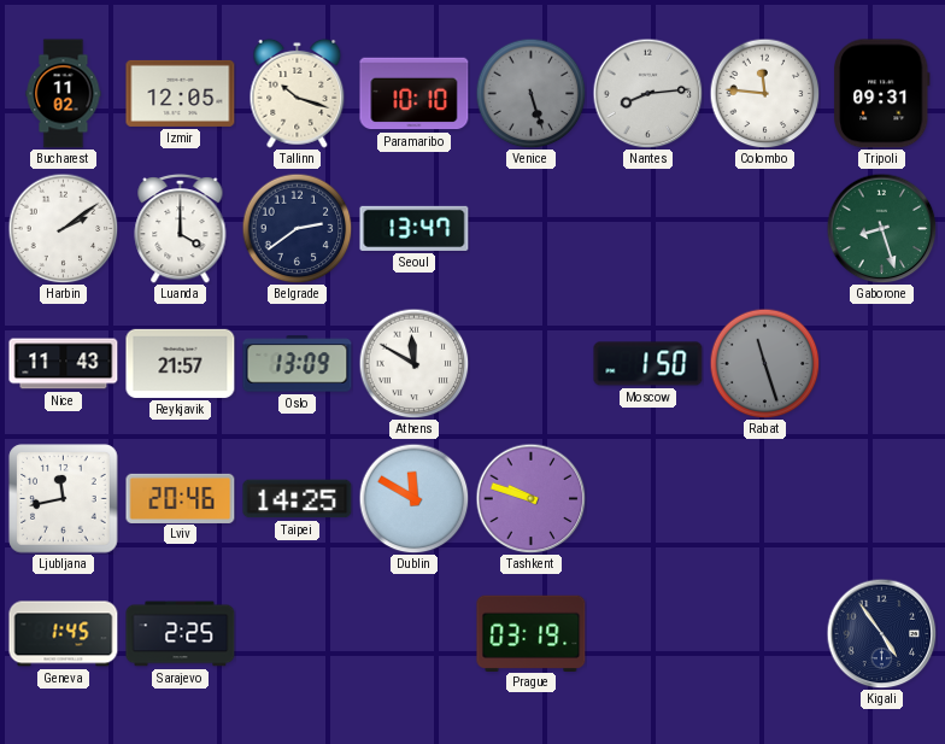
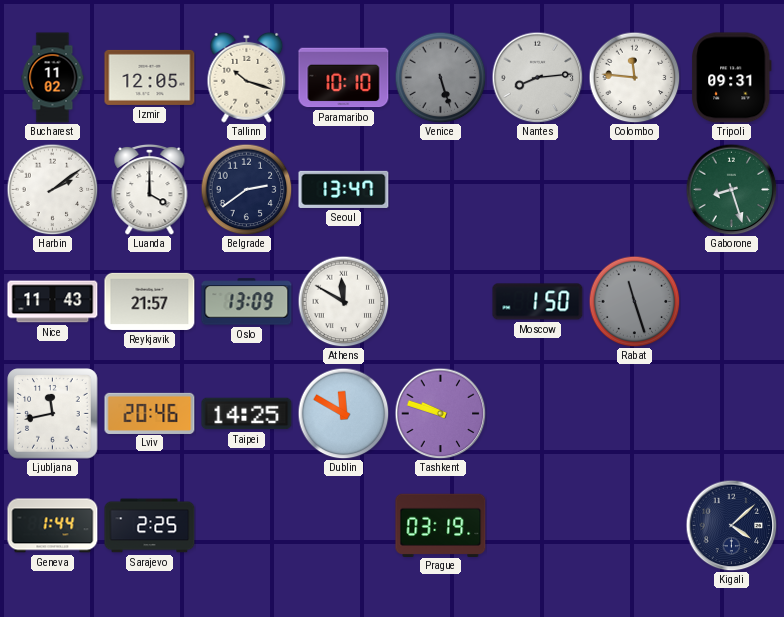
Geneva: 1:45 -> 1:44 (53, 526)
Kigali: 4:54 -> 4:08 (731, 525)
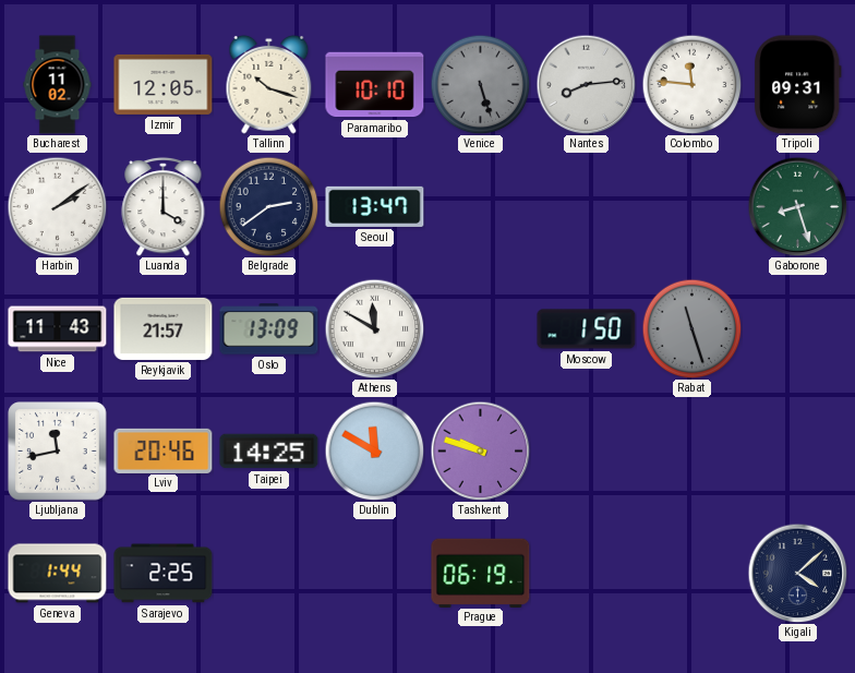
Prague: 03:19 -> 06:19 (481, 573)
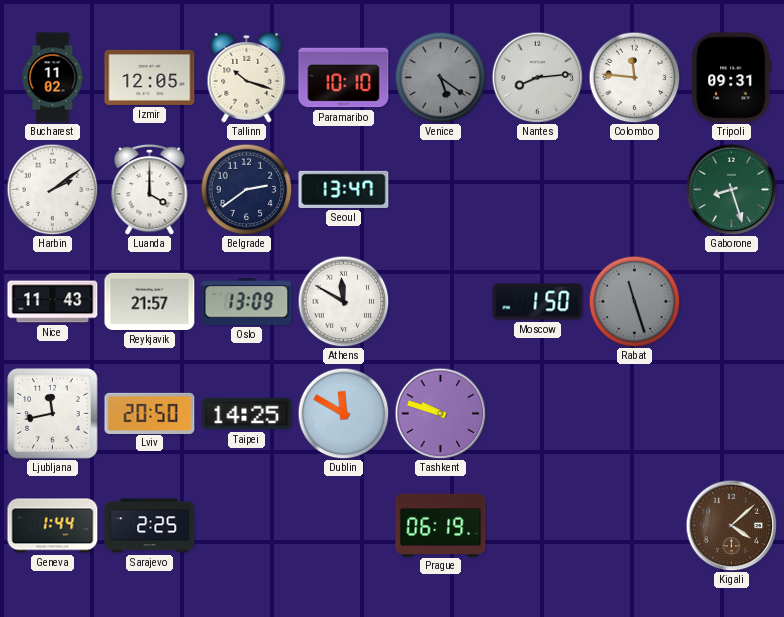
Venice: 5:27 -> 5:21 (440, 77)
Lviv: 20:46 -> 20:50 (150, 413)
Kigali dial: navy -> brown (731, 525)
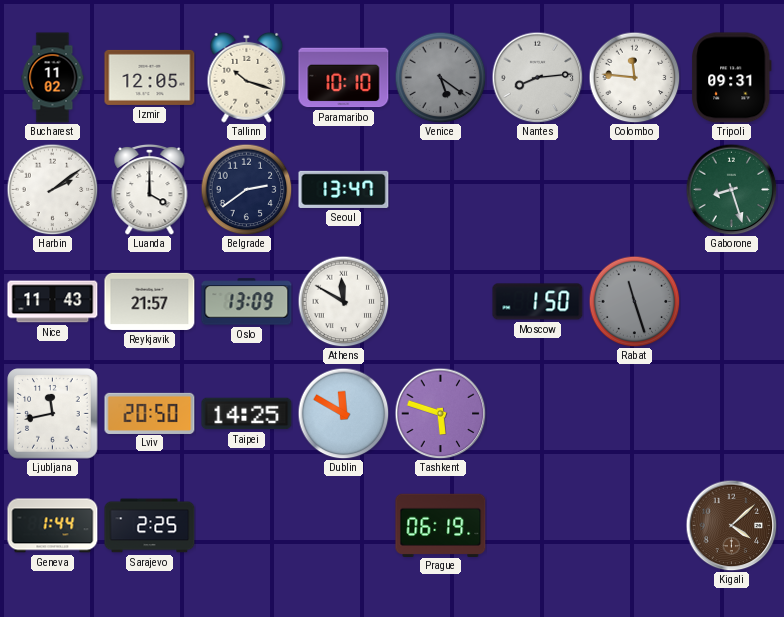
Tashkent: 9:48 -> 5:48 (440, 413)
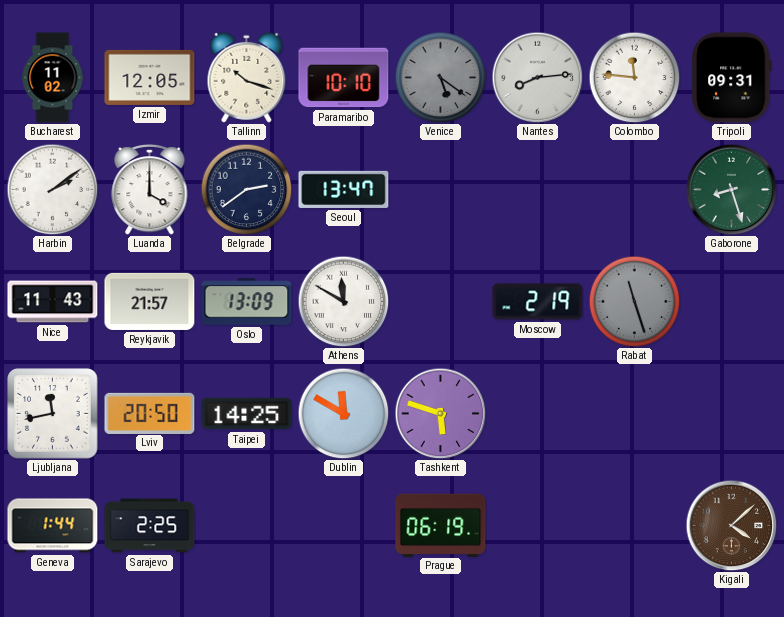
Moscow: 1:50 -> 2:19 (538, 302)
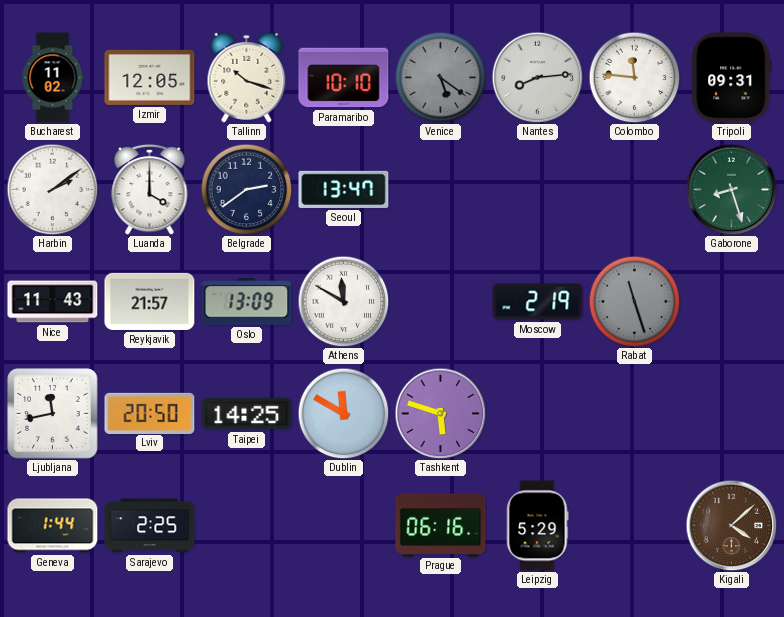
Prague: 06:19 -> 06:16 (441, 525)
Leipzig: none -> 5:29 (538, 526)
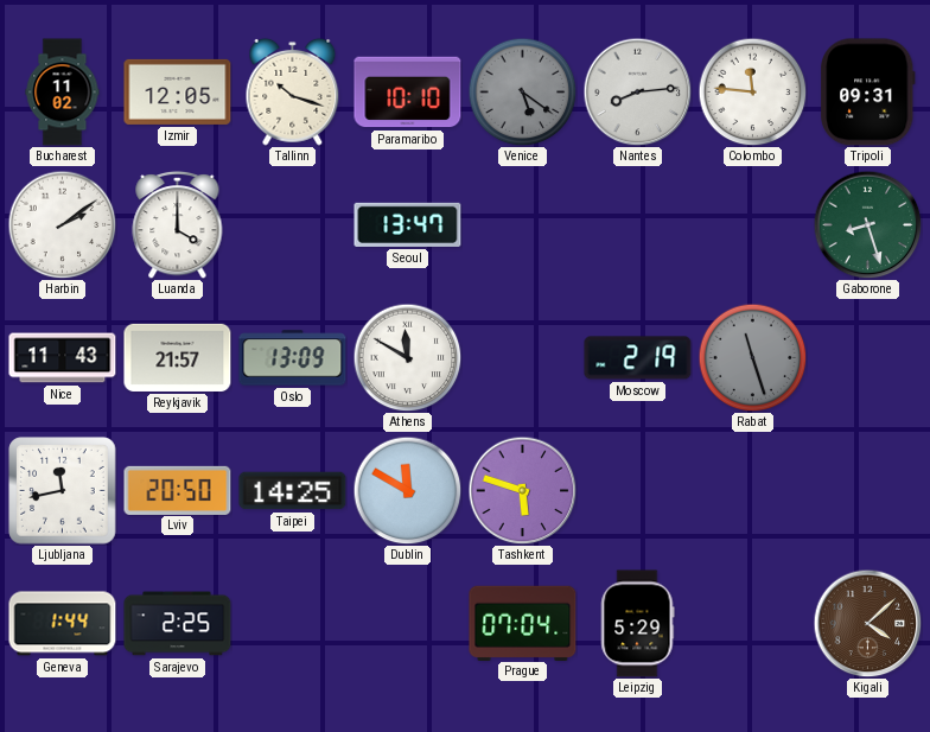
Belgrade: 2:39 -> none (246, 189)
Prague: 06:16 -> 07:04 (523, 623)
